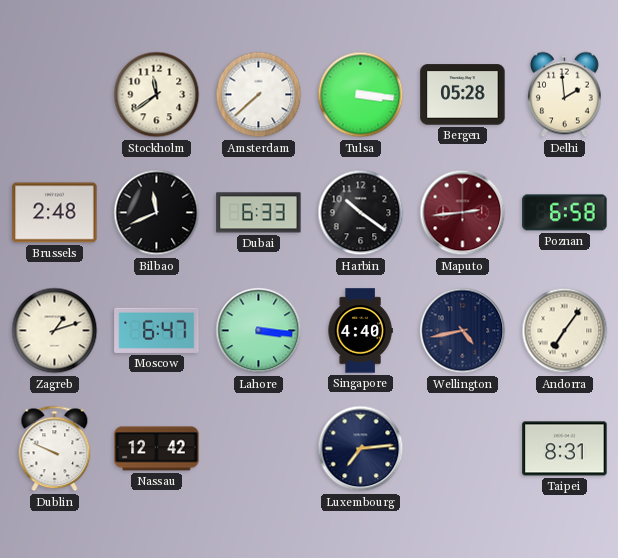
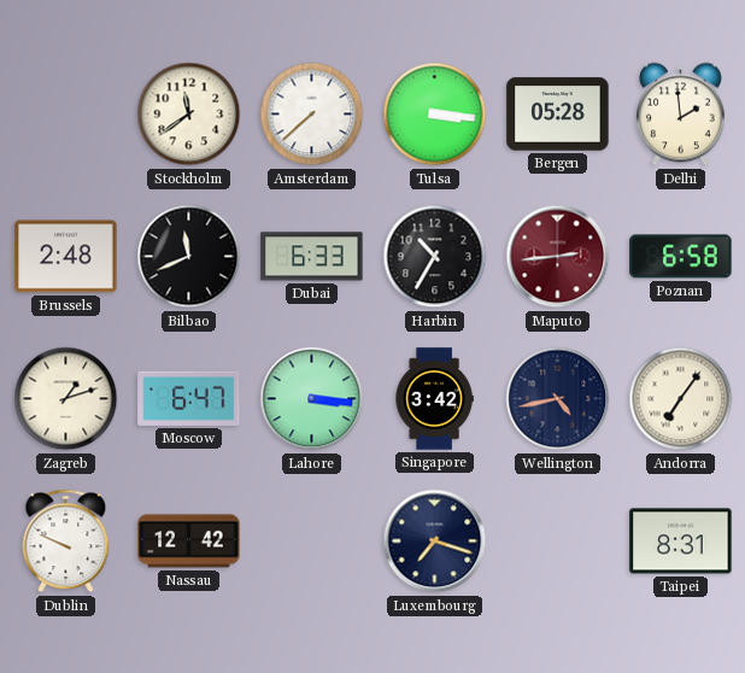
Harbin: 10:21 -> 10:35 (435, 257)
Singapore: 4:40 -> 3:42 (434, 399)
Luxembourg: 7:14 -> 7:18 (435, 542)
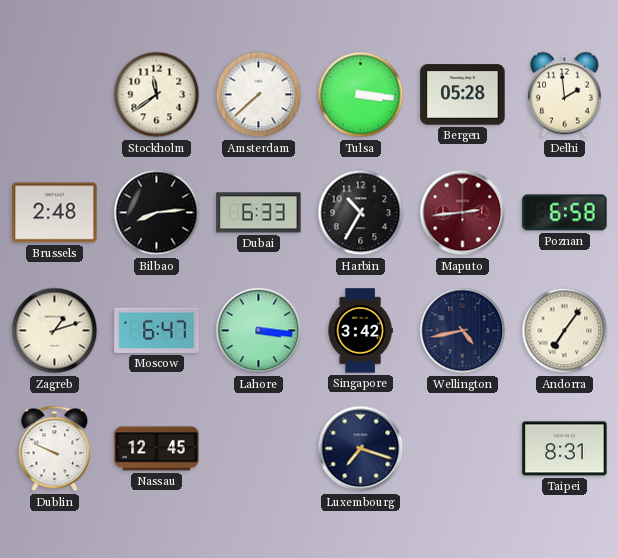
Bilbao: 11:41 -> 8:14 (157, 213)
Nassau: 12:42 -> 12:45 (157, 449)
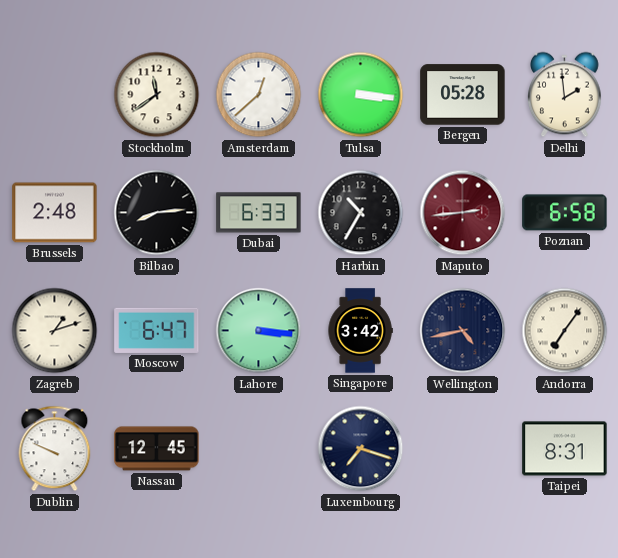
Amsterdam: 7:38 -> 12:38 (259, 95)
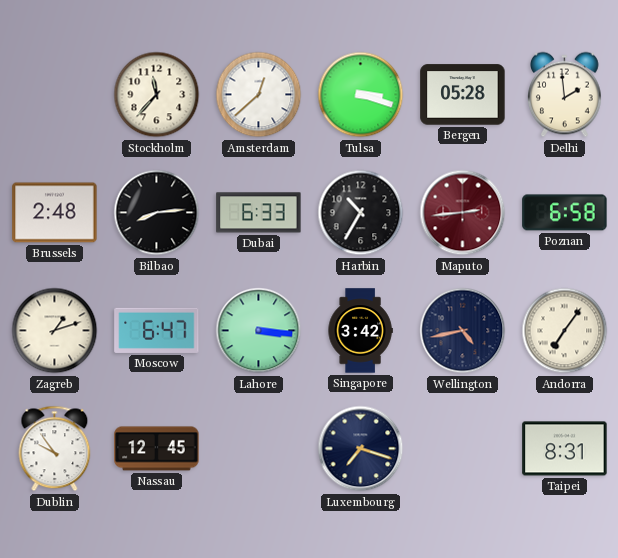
Stockholm: 11:39 -> 11:37 (157, 95)
Tulsa: 3:16 -> 3:18 (361, 95)
Dublin: 9:49 -> 9:54 (55, 449)
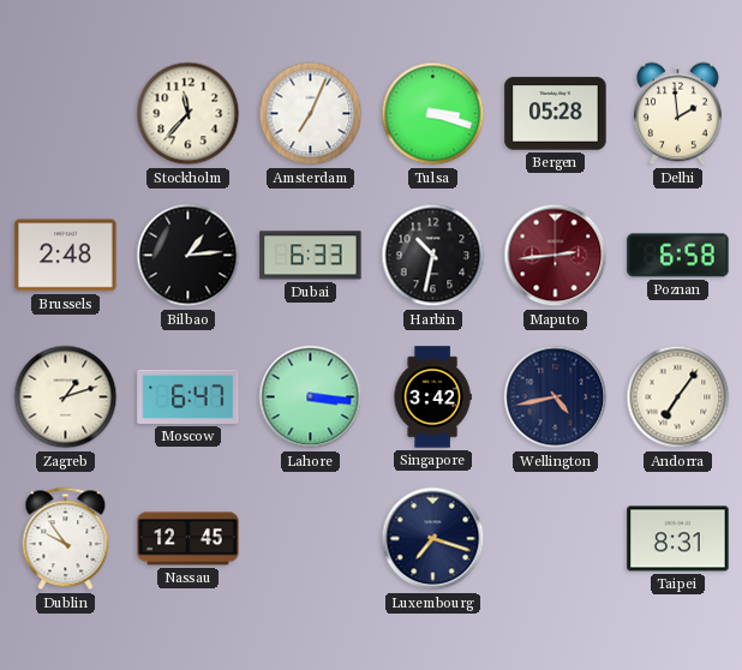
Amsterdam: 12:38 -> 7:04 (311, 114)
Bilbao: 8:14 -> 1:14 (189, 256)
Harbin: 10:35 -> 10:32 (433, 256)
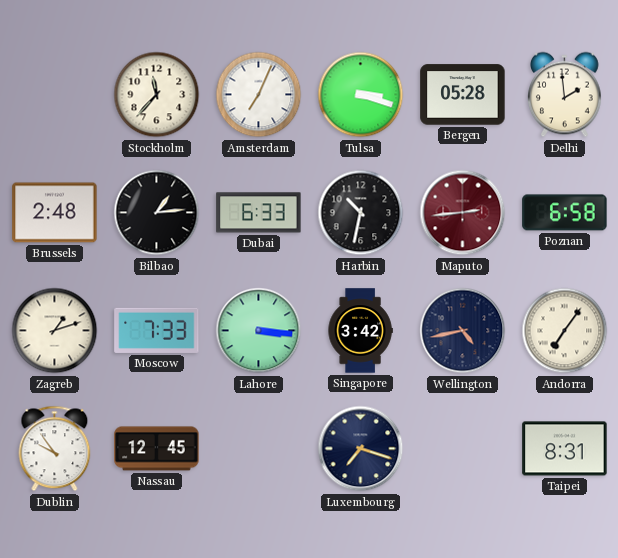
Moscow: 6:47 -> 7:33 (157, 330)
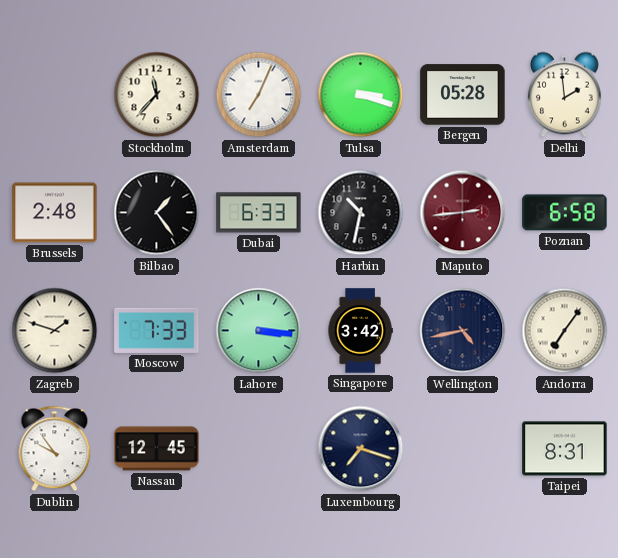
Bilbao: 1:14 -> 1:24 (157, 213)
Zagreb: 1:12 -> 1:48 (55, 331)
